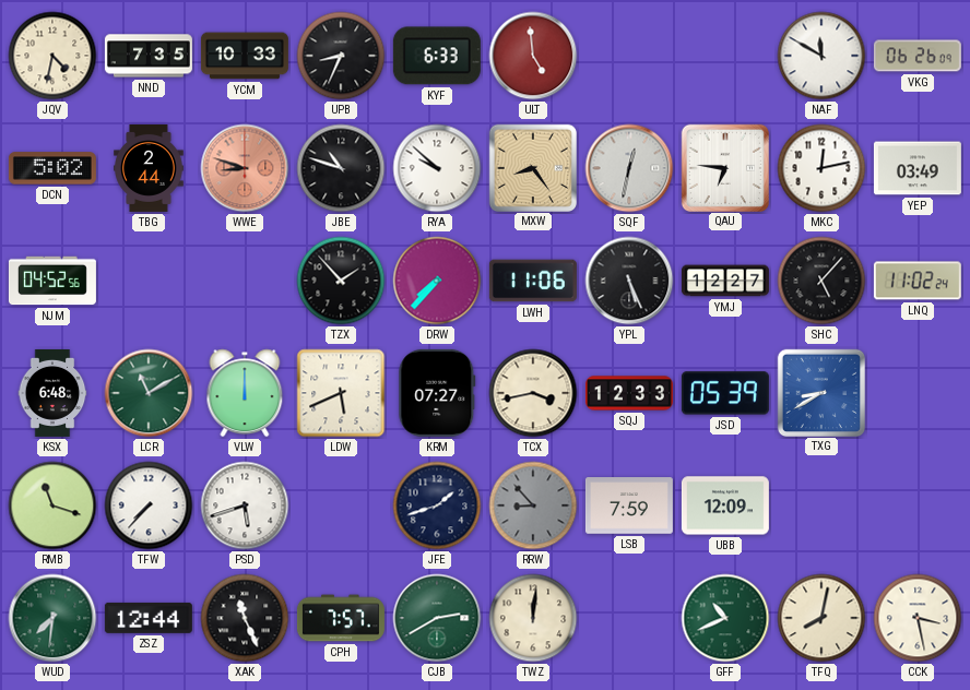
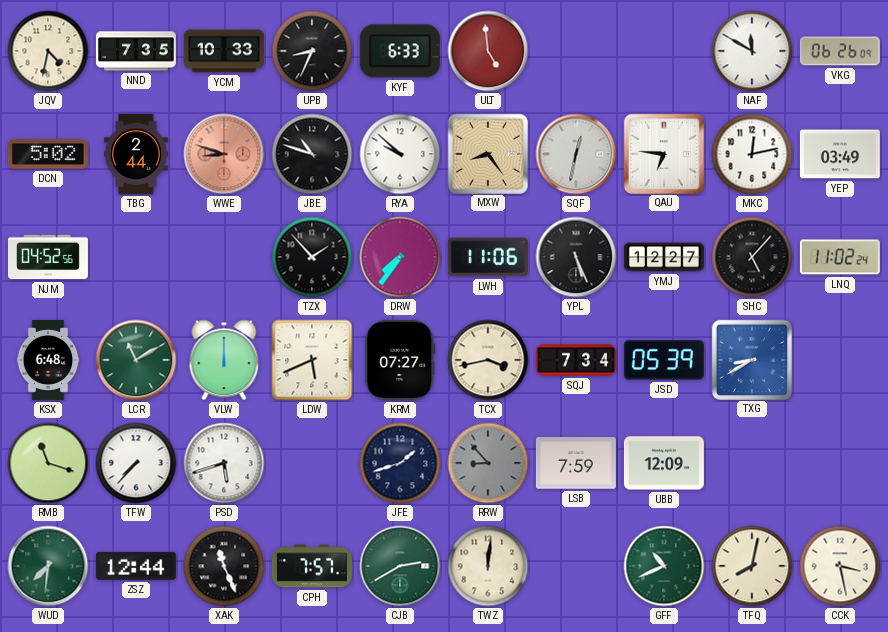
DRW: 7:37 -> 7:36 (400, 257)
SQJ: 12:33 -> 7:34 (576, 360)
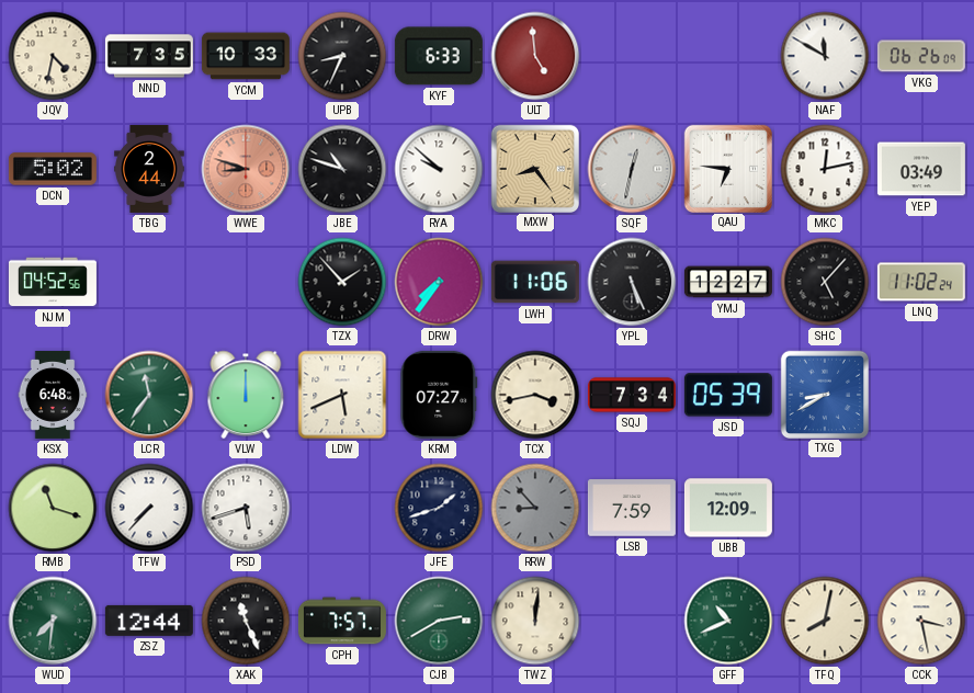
LCR: 11:10 -> 11:36 (149, 395)
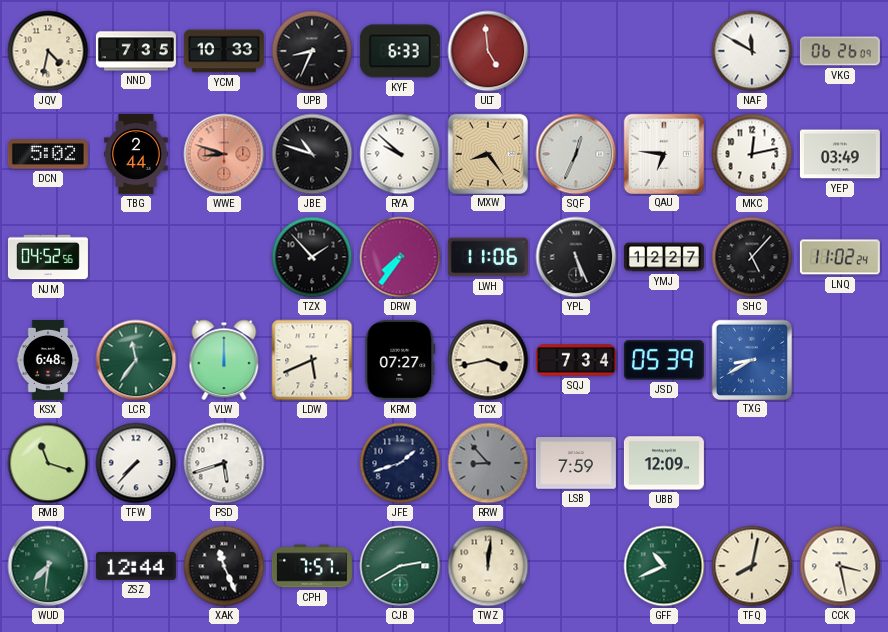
SQF: 12:32 -> 12:34 (576, 154)
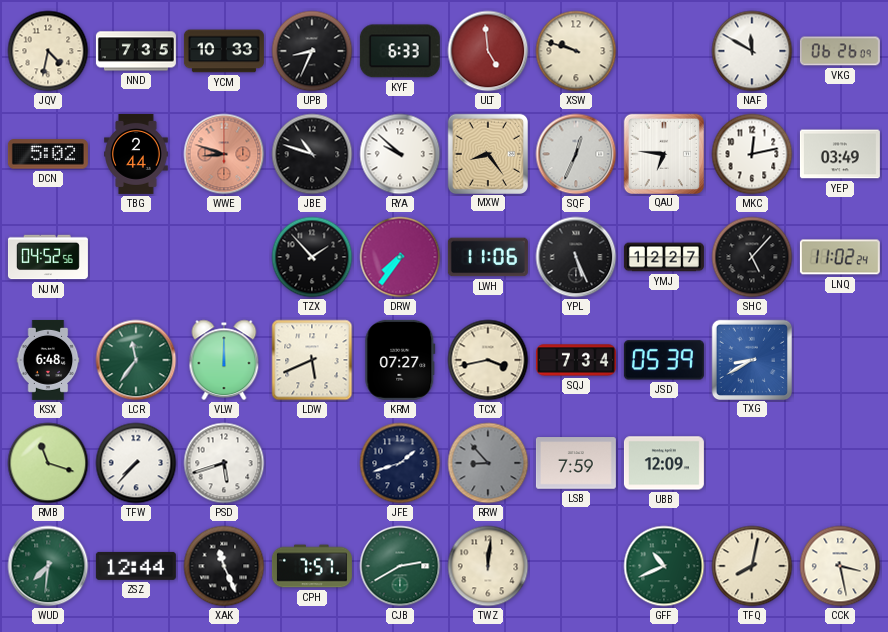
XSW: none -> 9:48 (576, 51)
